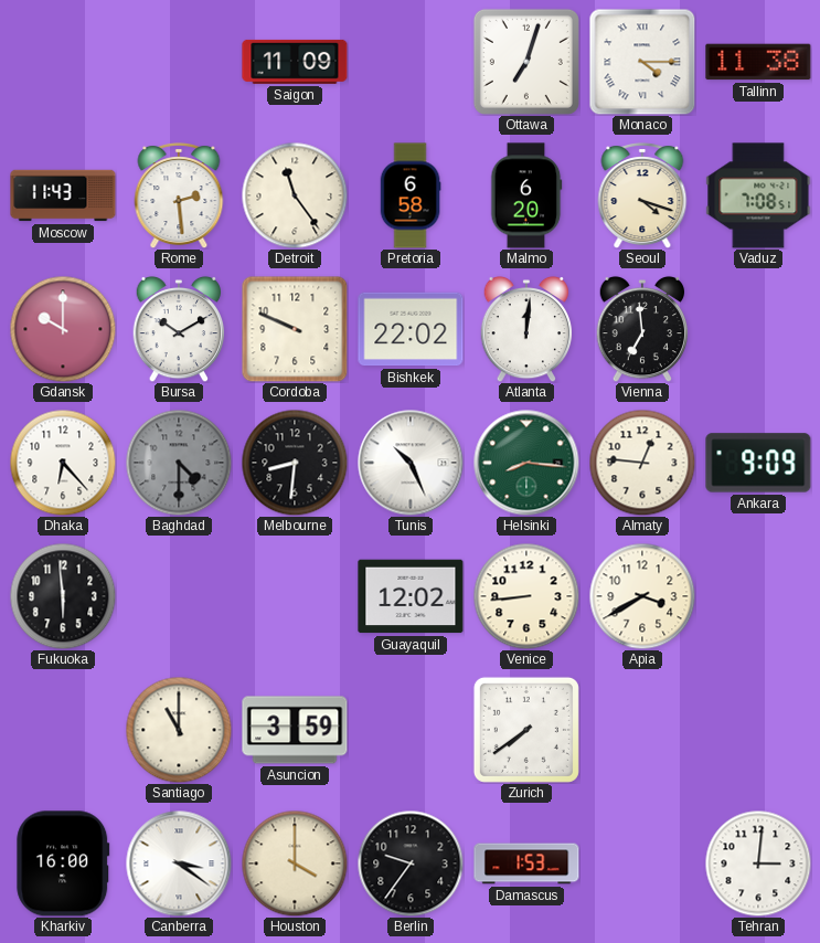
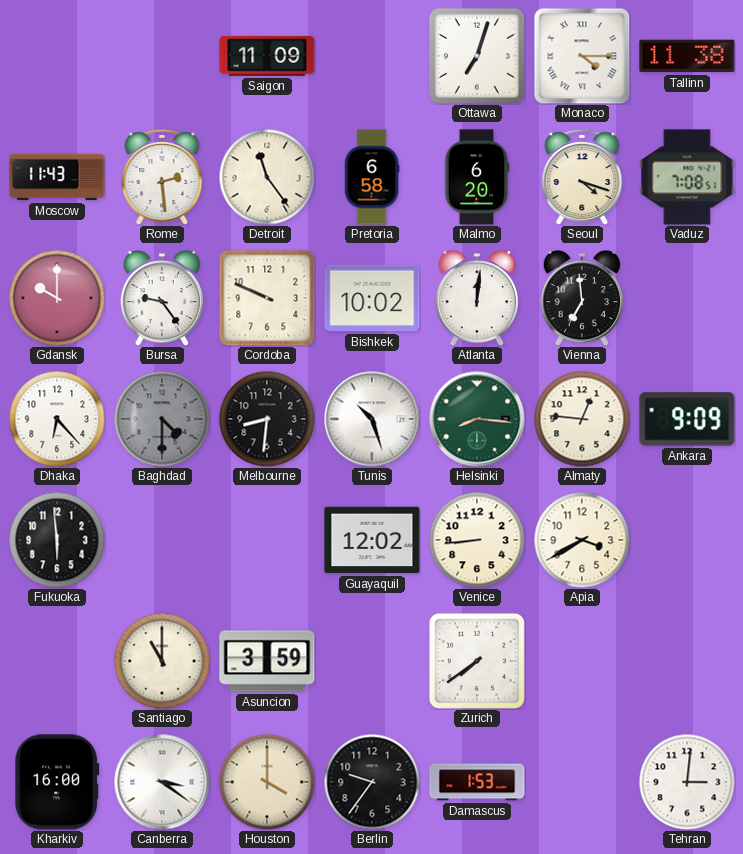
Bursa: 10:10 -> 9:24 (162, 298)
Bishkek: 22:02 -> 10:02 (372, 298)
Tunis: 10:26 -> 10:27 (372, 419)
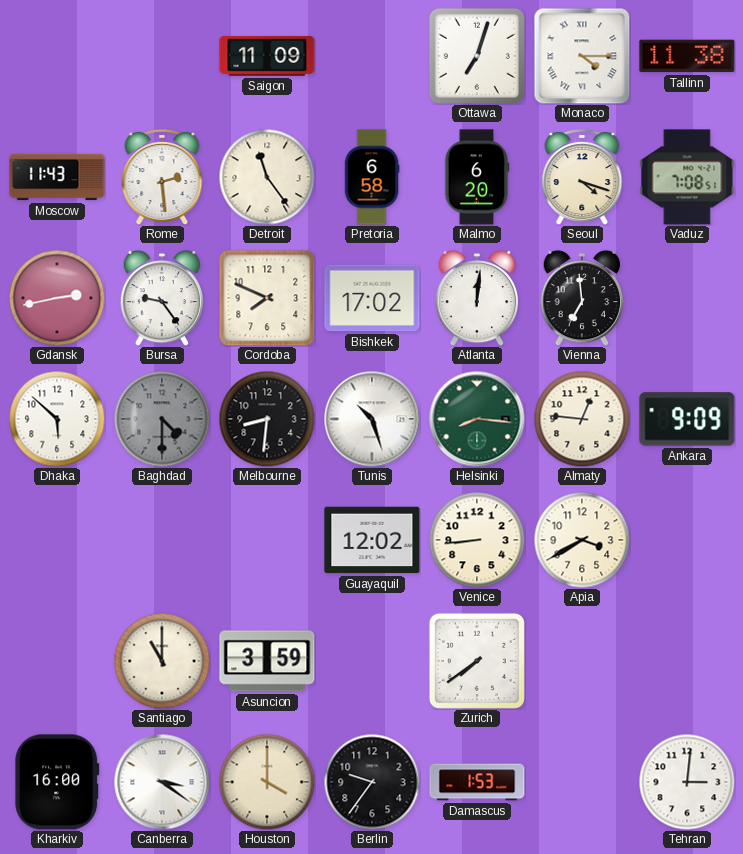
Gdansk: 10:00 -> 2:43 (57, 298)
Cordoba: 9:49 -> 7:49 (267, 298)
Bishkek: 10:02 -> 17:02 (372, 298)
Dhaka: 6:23 -> 5:52 (57, 419)
Fukuoka: 5:59 -> none (57, 540)
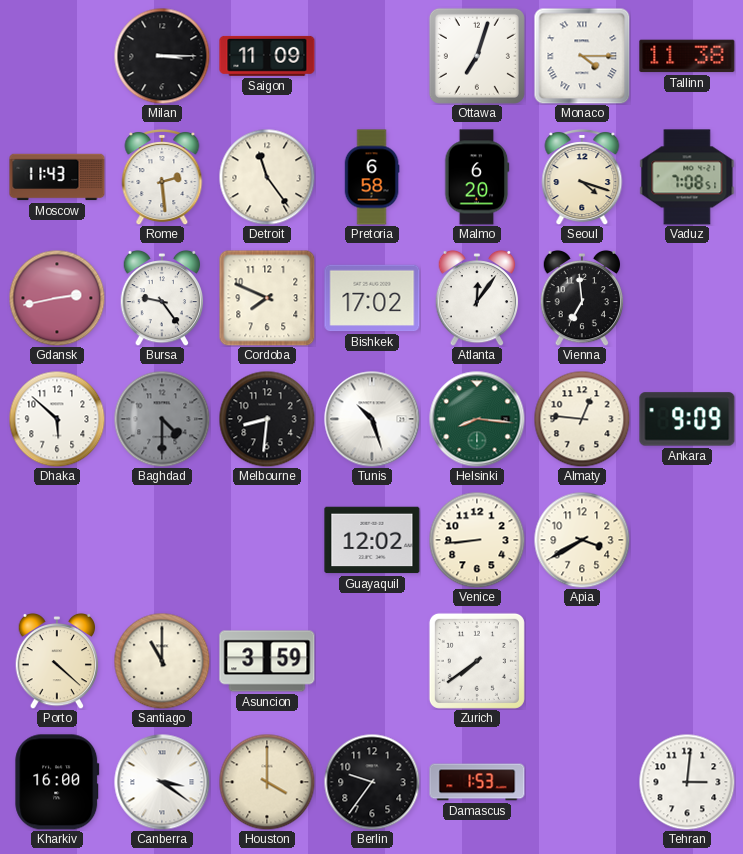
Milan: none -> 3:15 (162, 56)
Atlanta: 12:01 -> 12:06 (477, 298)
Porto: none -> 4:22 (57, 661)
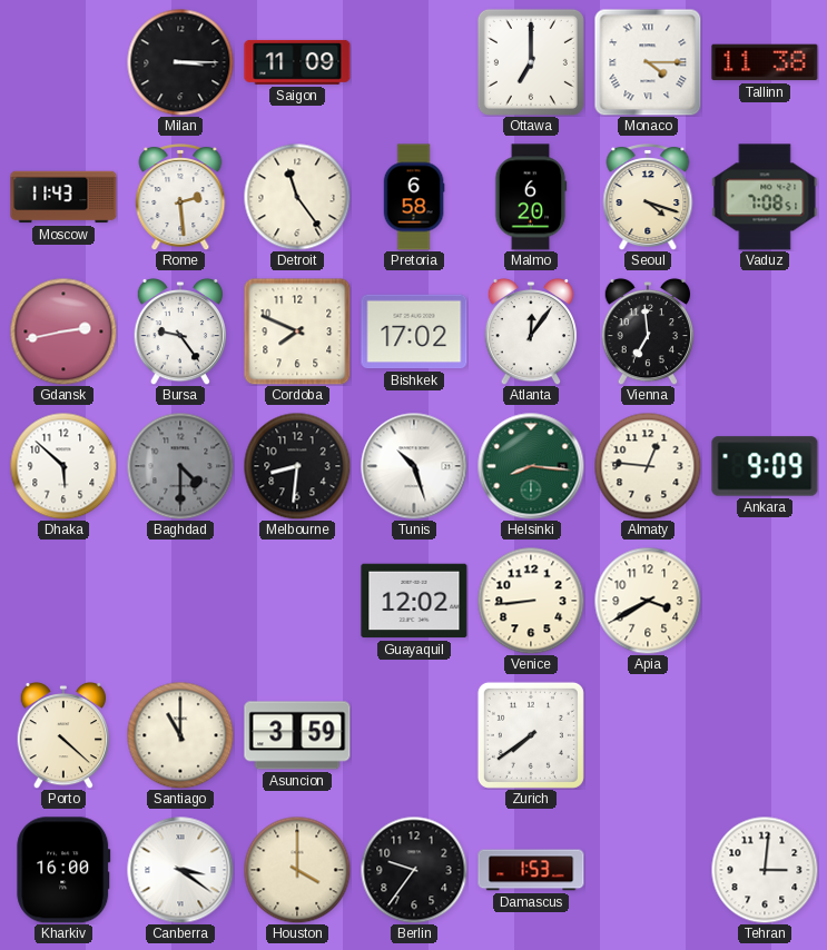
Ottawa: 7:03 -> 7:00 (531, 62)
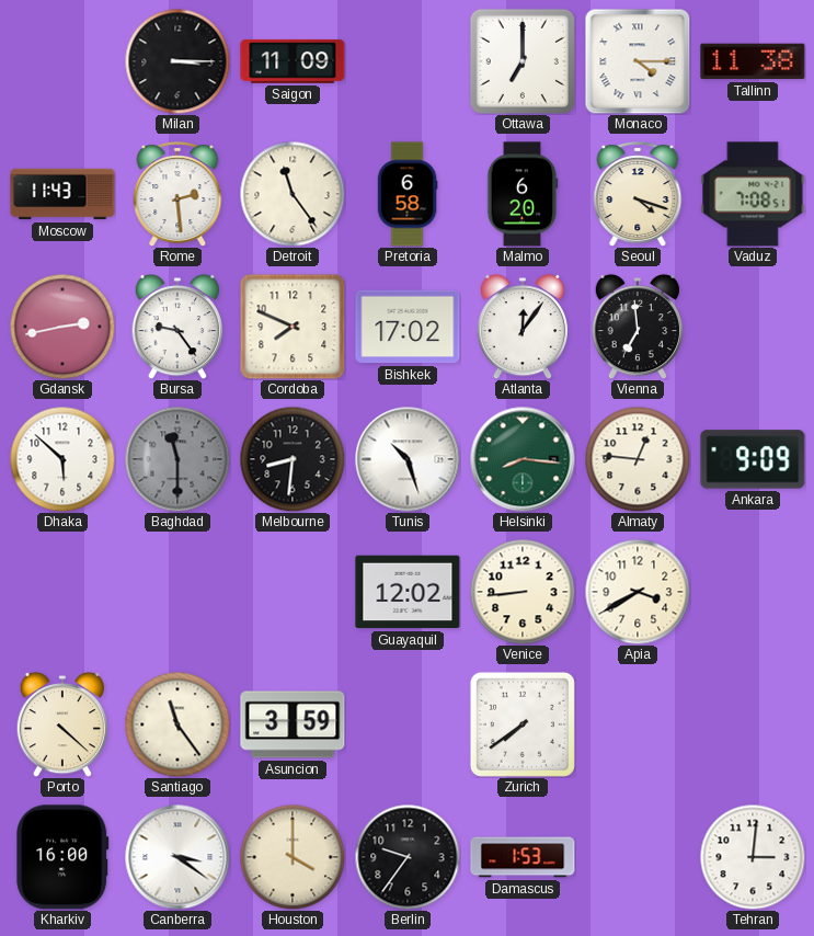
Baghdad: 4:30 -> 11:30 (177, 459)
Santiago: 11:00 -> 11:24 (177, 724)
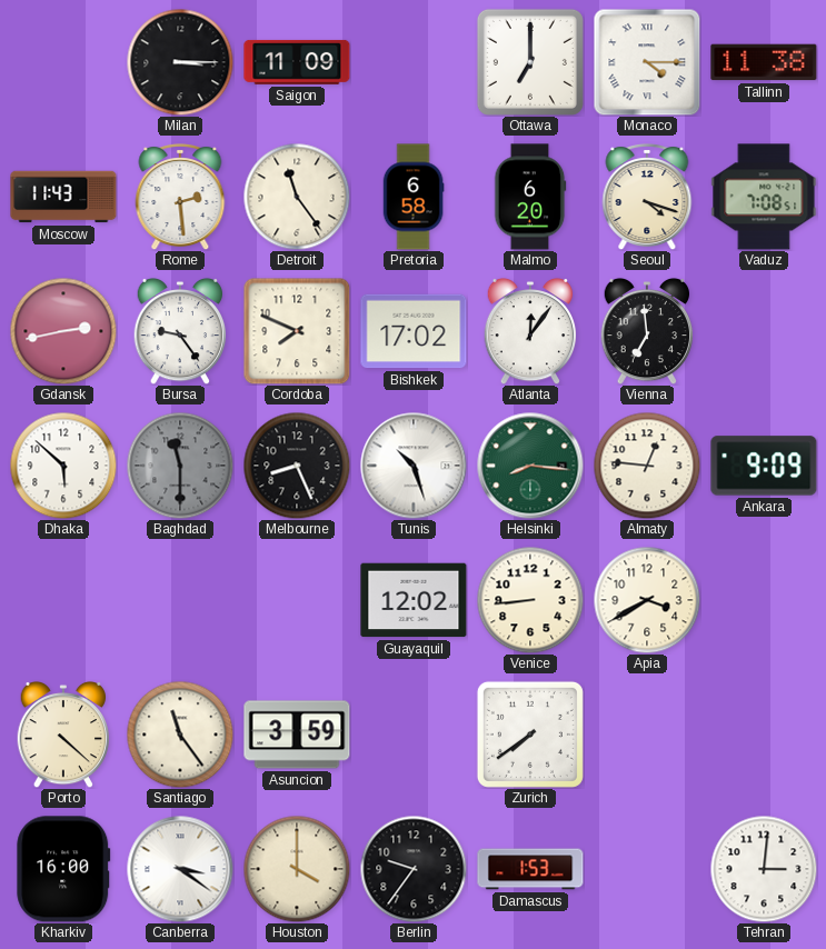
Melbourne: 8:31 -> 8:26 (297, 466)
